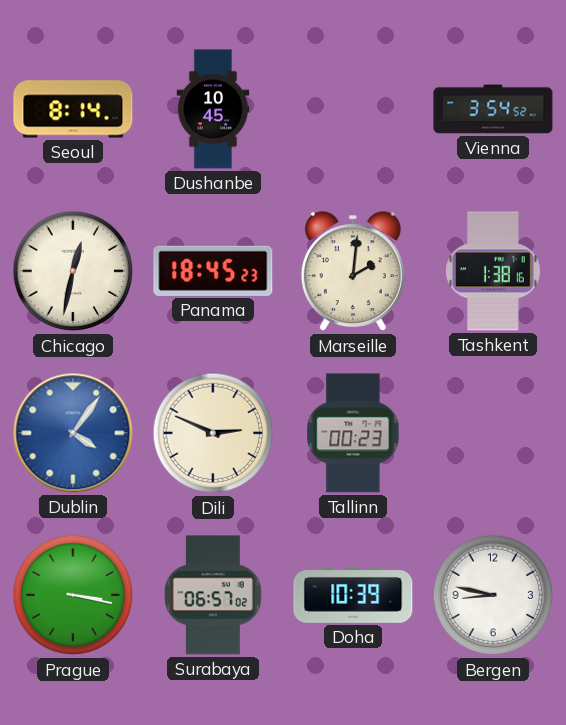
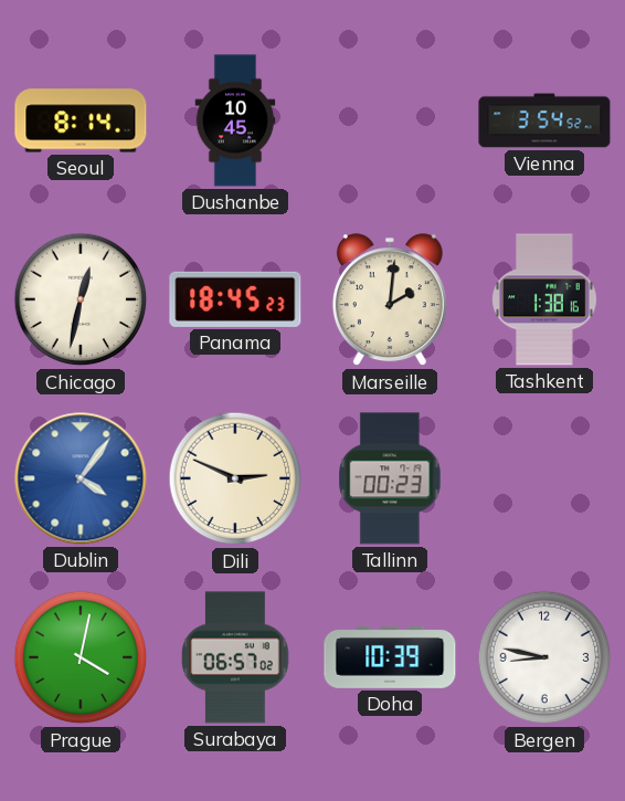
Prague: 3:17 -> 4:02 (81, 657)
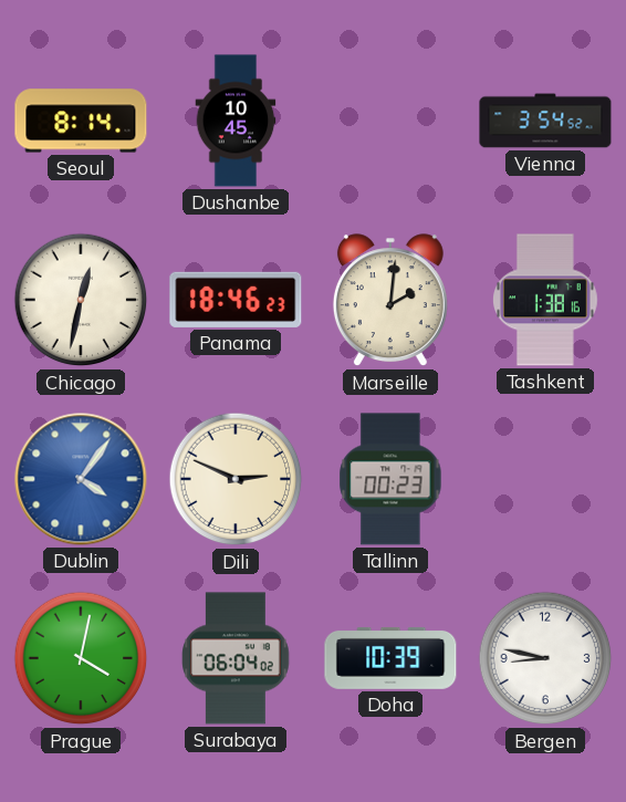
Panama: 18:45 -> 18:46 (236, 300)
Surabaya: 06:57 -> 06:04 (236, 658)
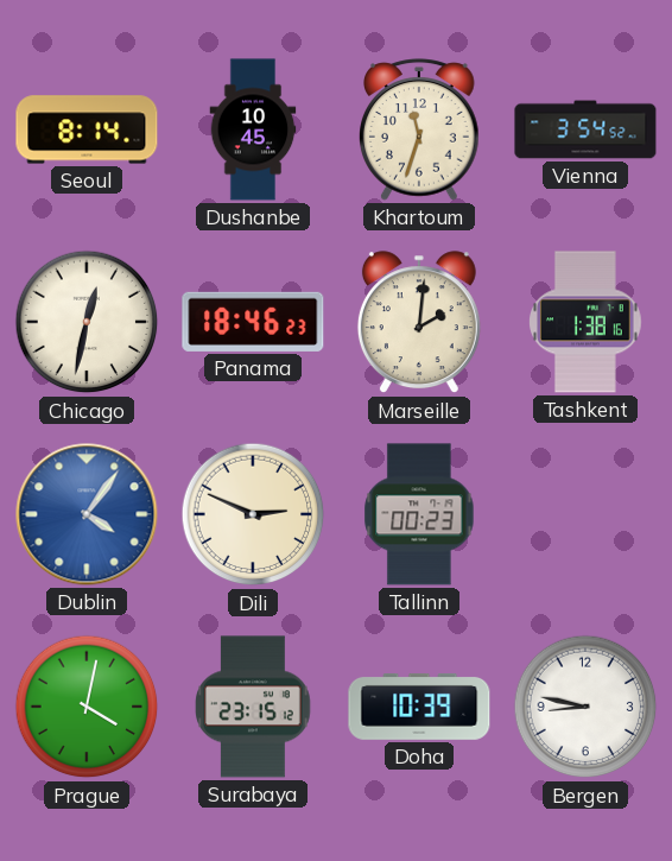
Khartoum: none -> 11:33 (419, 129)
Surabaya: 06:04 -> 23:15 (253, 707)
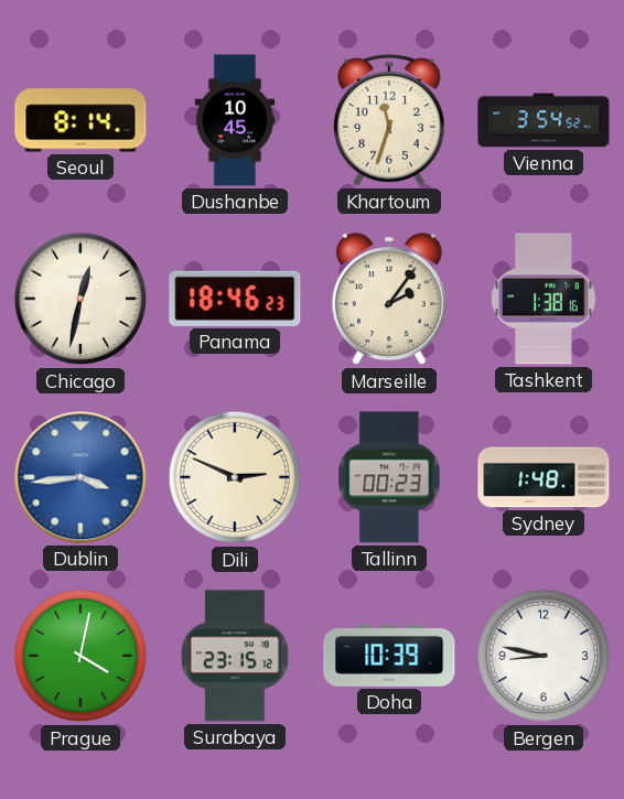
Marseille: 2:01 -> 2:06 (389, 300)
Dublin: 4:06 -> 3:44 (80, 477)
Sydney: none -> 1:48 (544, 477)
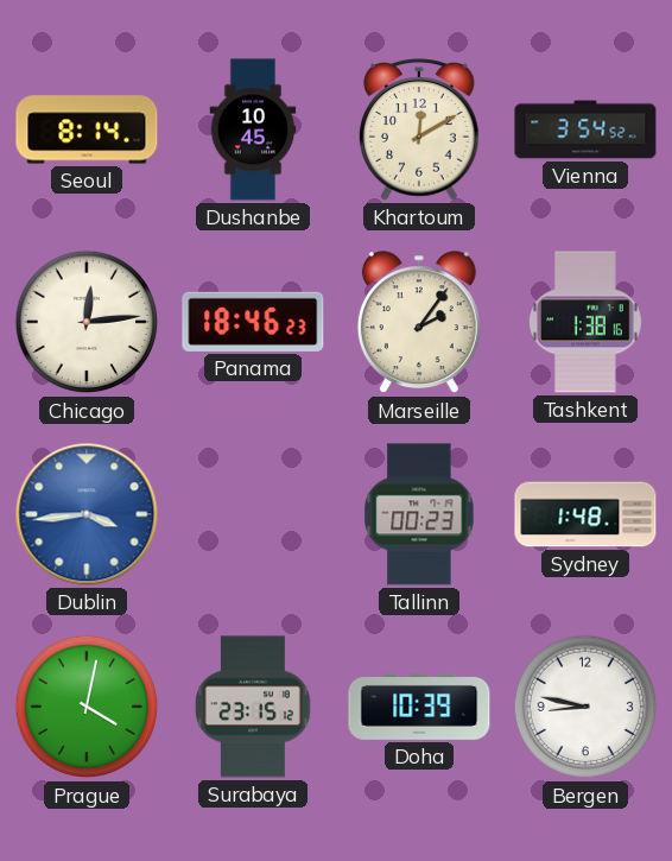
Khartoum: 11:33 -> 12:10 (419, 129)
Chicago: 12:32 -> 12:14 (87, 322)
Dili: 2:49 -> none (235, 477)
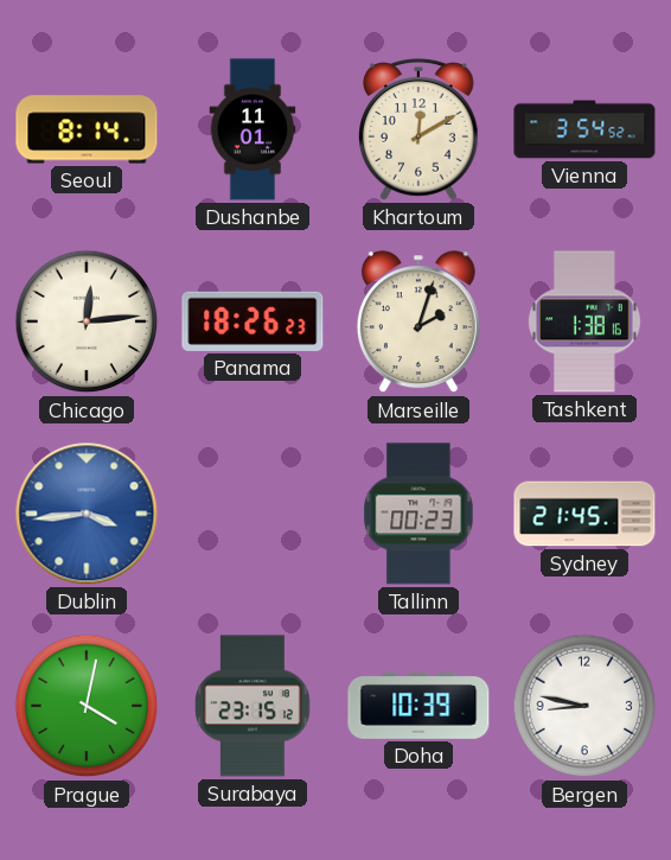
Dushanbe: 10:45 -> 11:01 (253, 129)
Panama: 18:46 -> 18:26 (253, 321)
Marseille: 2:06 -> 2:03 (418, 323)
Sydney: 1:48 -> 21:45 (584, 514)
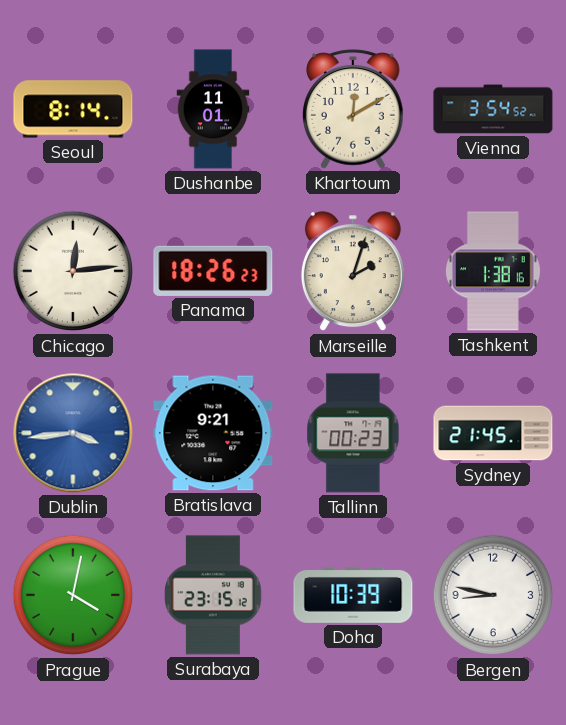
Bratislava: none -> 9:21 (213, 433)
